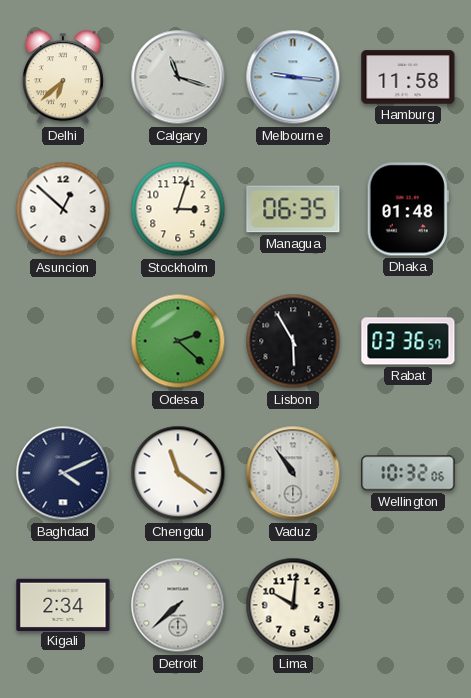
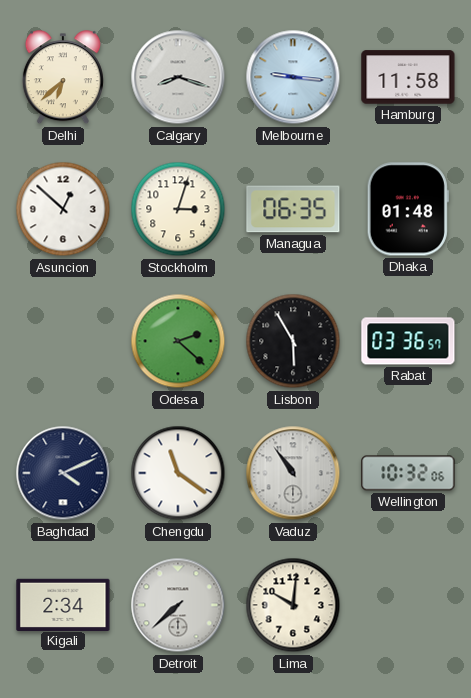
Calgary: 11:18 -> 8:18 (178, 77)
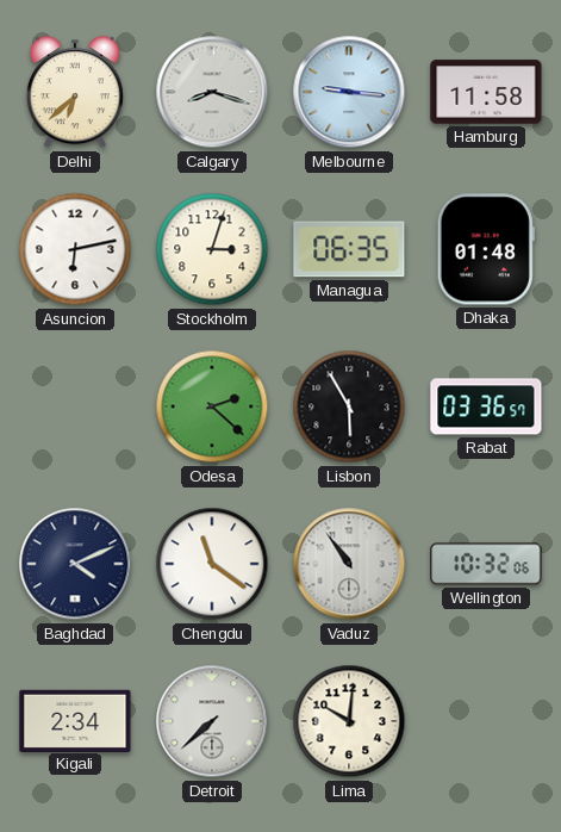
Asuncion: 12:52 -> 6:13 (75, 249)
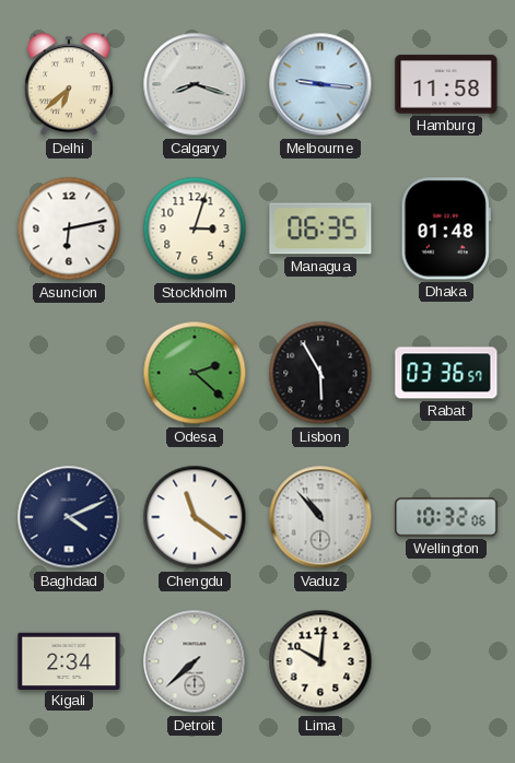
Vaduz: 10:54 -> 10:53 (320, 517)
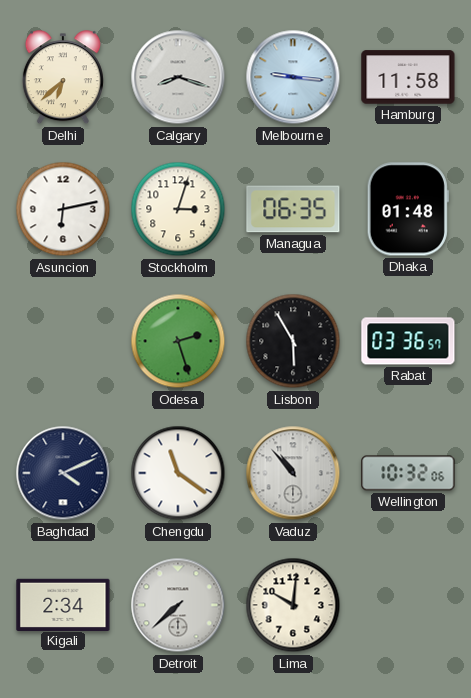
Odesa: 2:22 -> 2:27 (178, 341)
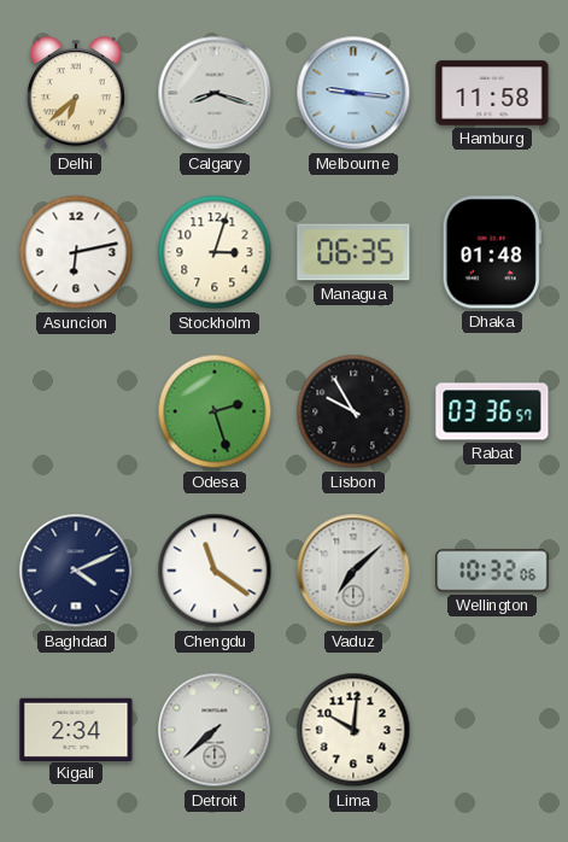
Lisbon: 5:55 -> 9:55 (353, 411)
Vaduz: 10:53 -> 7:08 (353, 571)
